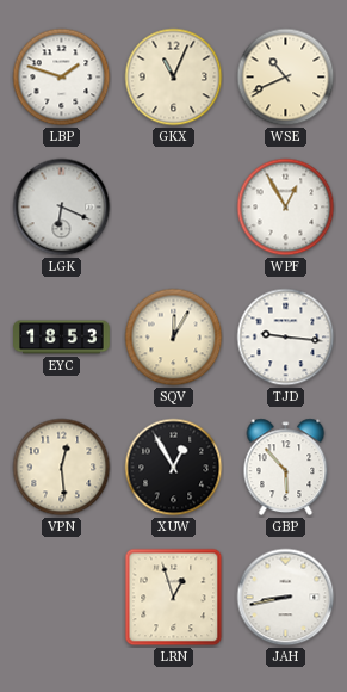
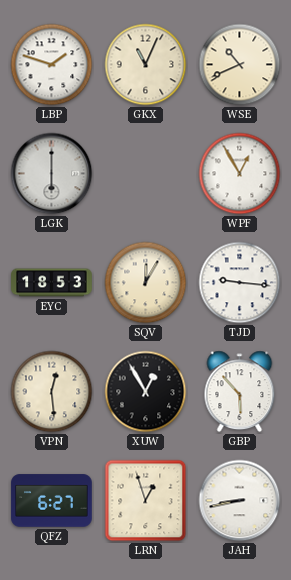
LGK: 6:19 -> 6:00 (52, 174)
QFZ: none -> 6:27 (52, 501)
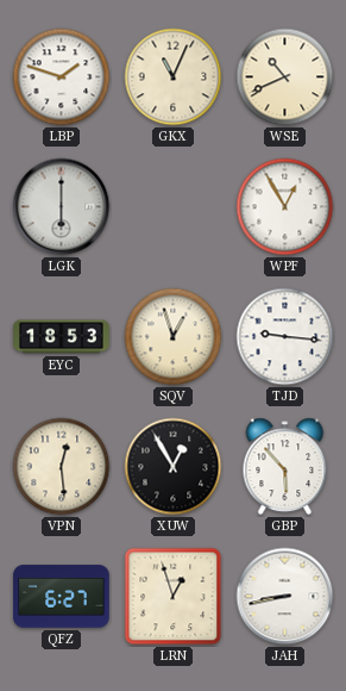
SQV: 12:05 -> 12:57 (174, 337)
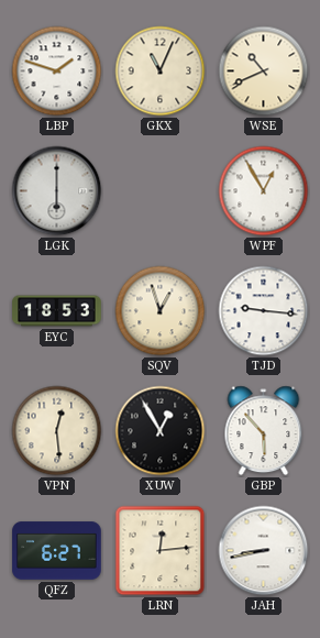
LRN: 12:57 -> 12:14 (161, 551)
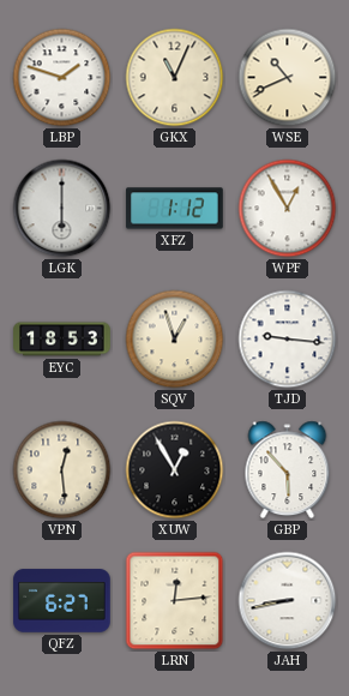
XFZ: none -> 1:12 (175, 209)
